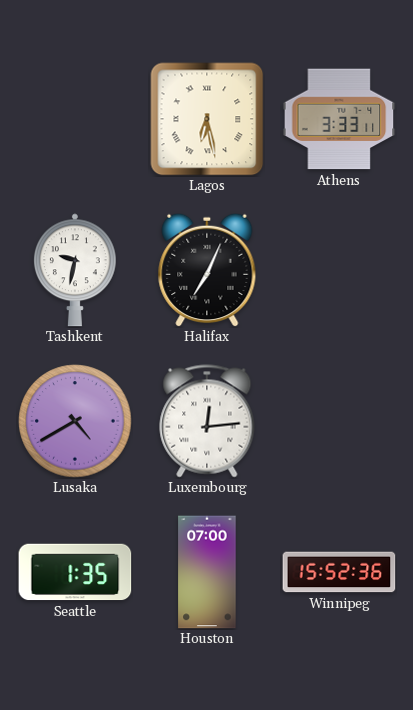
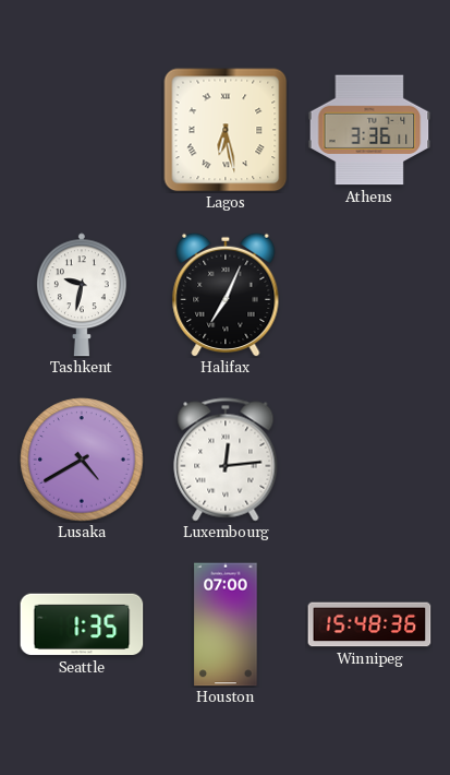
Athens: 3:33 -> 3:36 (369, 130)
Winnipeg: 15:52 -> 15:48 (369, 624)
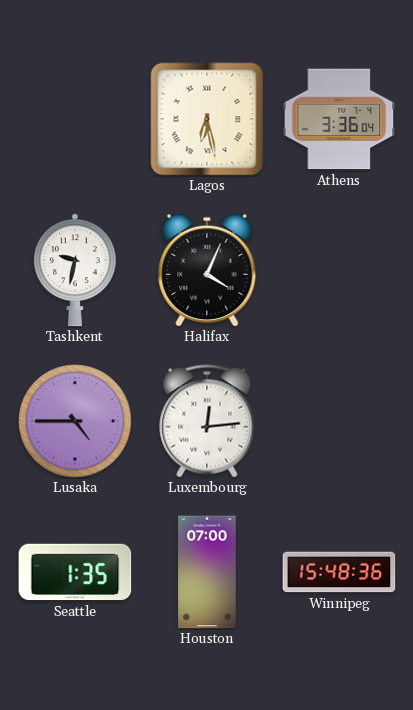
Athens: 3:36:11 -> 3:36:04 (339, 119)
Halifax: 7:04 -> 4:04 (207, 270)
Lusaka: 4:40 -> 4:45 (75, 421)
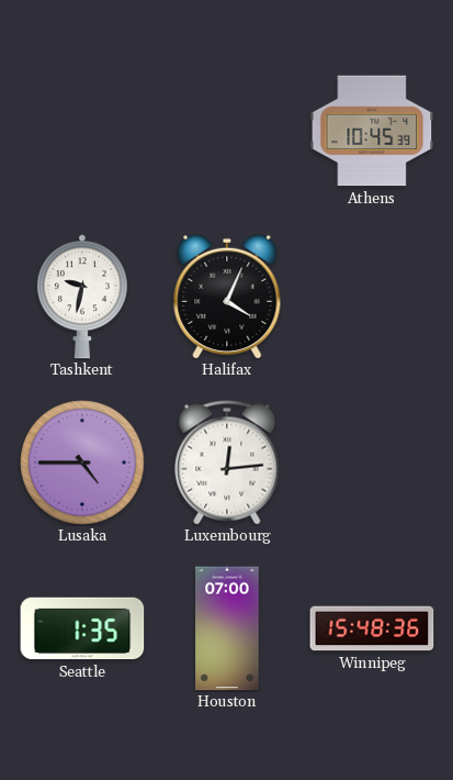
Lagos: 6:28 -> none (207, 119)
Athens: 3:36 -> 10:45 (372, 131)
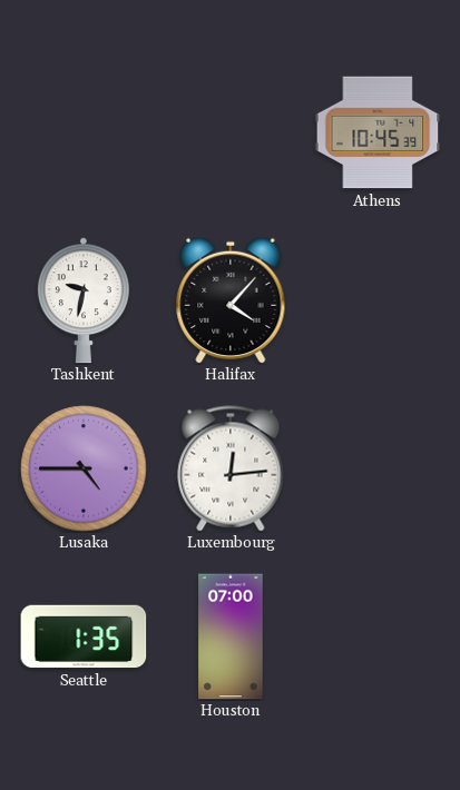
Halifax: 4:04 -> 4:07 (231, 300)
Winnipeg: 15:48 -> none (372, 628)
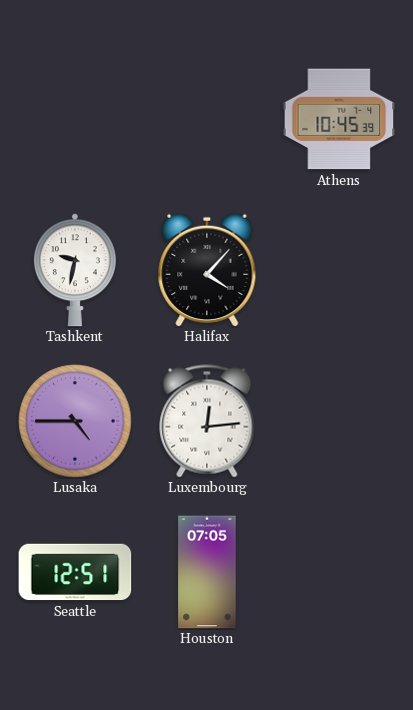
Seattle: 1:35 -> 12:51 (75, 572)
Houston: 07:00 -> 07:05 (207, 572)
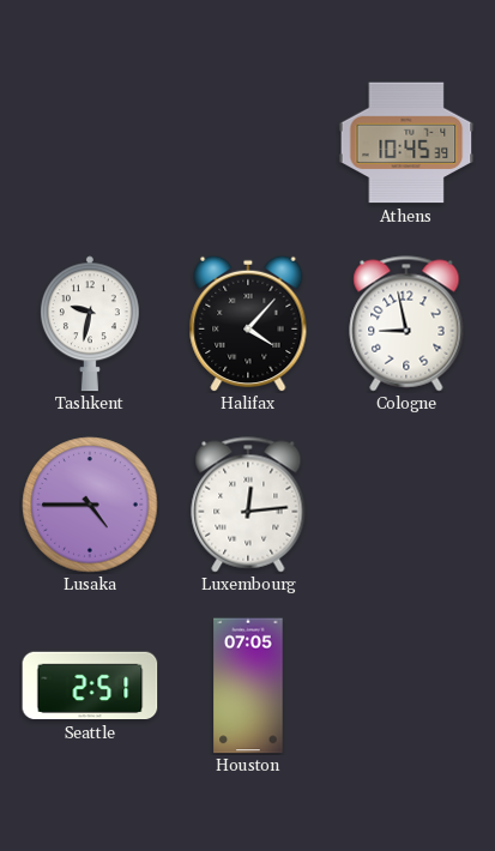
Cologne: none -> 8:58 (406, 324)
Seattle: 12:51 -> 2:51 (90, 686)
